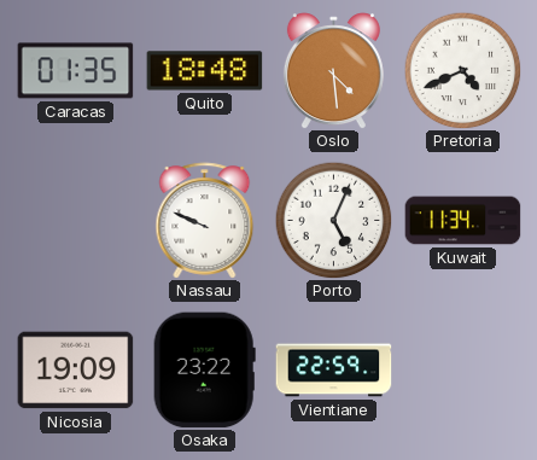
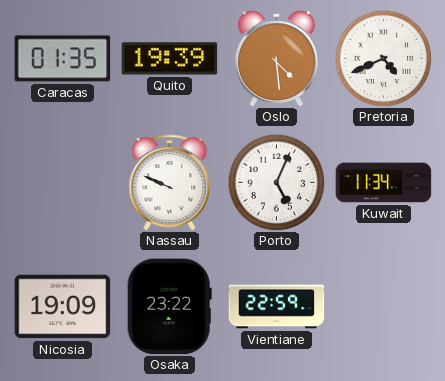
Quito: 18:48 -> 19:39 (170, 59)
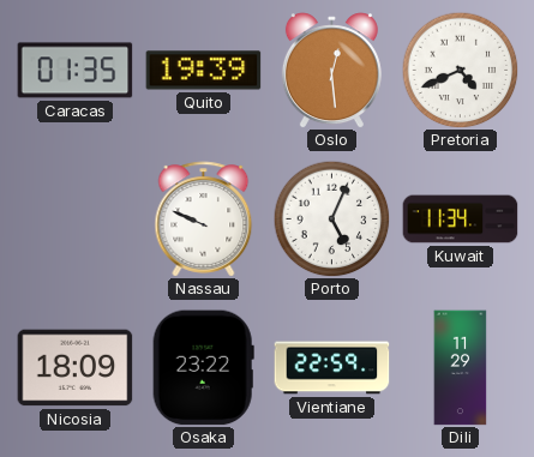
Oslo: 4:29 -> 12:29 (331, 71)
Nicosia: 19:09 -> 18:09 (76, 368)
Dili: none -> 11:29 (461, 368)
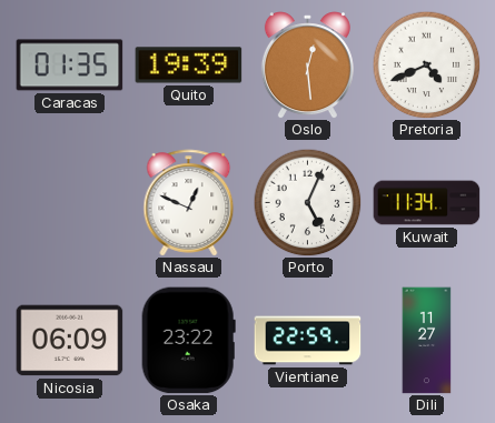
Nassau: 9:49 -> 12:49 (189, 203)
Nicosia: 18:09 -> 06:09 (70, 341)
Dili: 11:29 -> 11:27 (427, 341)
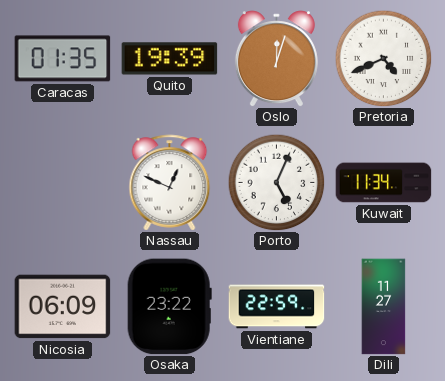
Oslo: 12:29 -> 12:03 (276, 59)
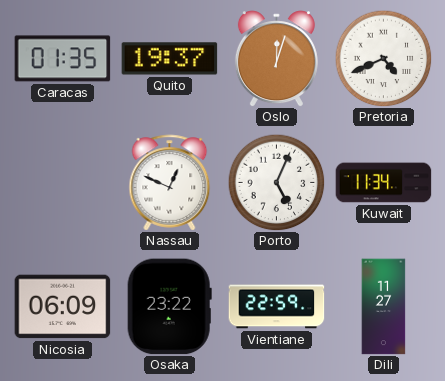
Quito: 19:39 -> 19:37 (170, 59)
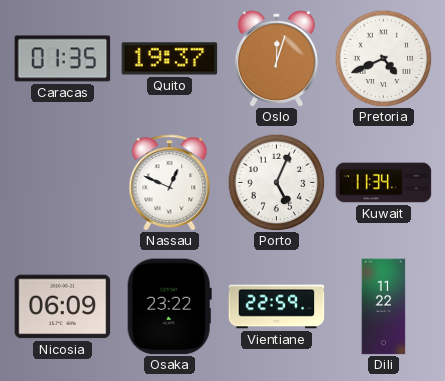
Dili: 11:27 -> 11:22 (384, 307)
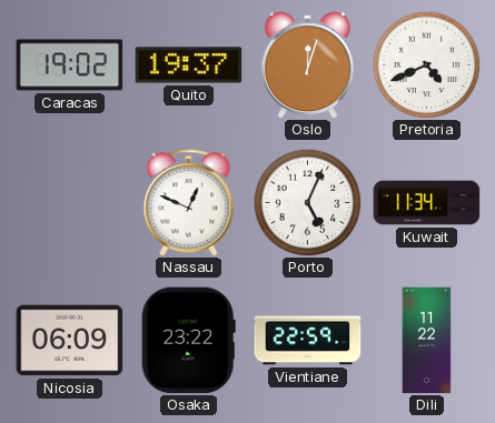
Caracas: 01:35 -> 19:02 (70, 66)
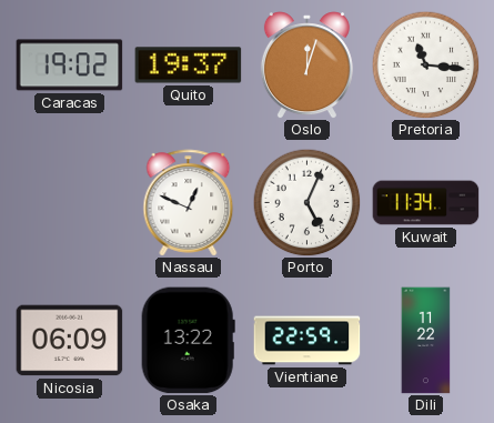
Pretoria: 4:41 -> 11:16 (425, 64)
Osaka: 23:22 -> 13:22 (188, 341)
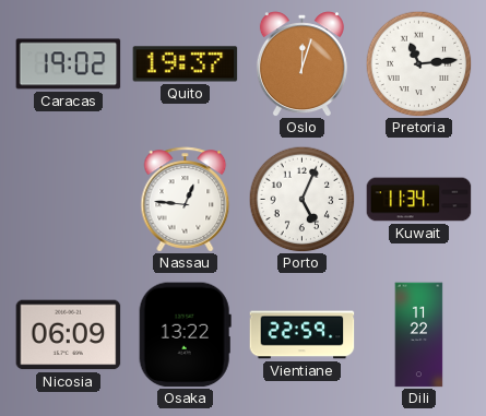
Pretoria: 11:16 -> 11:14 (418, 63)
Nassau: 12:49 -> 12:46 (186, 200)
